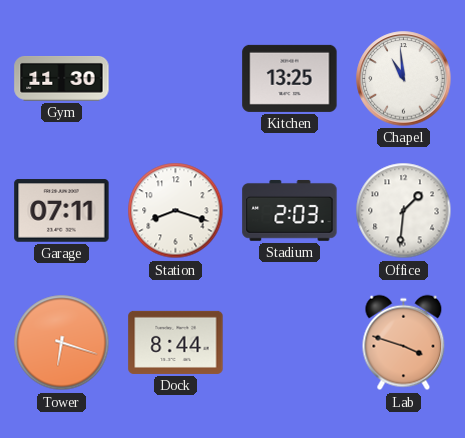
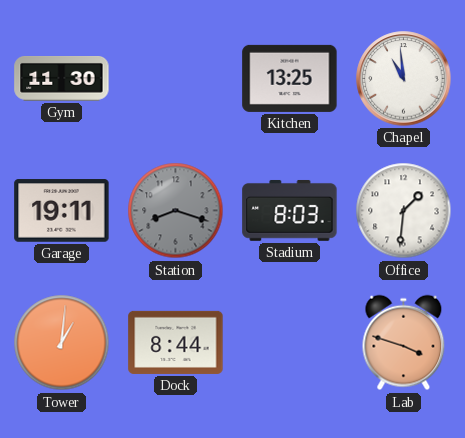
Garage: 07:11 -> 19:11 (62, 211)
Station dial: white -> grey (176, 211)
Stadium: 2:03 -> 8:03 (290, 210)
Tower: 6:18 -> 1:01 (62, 343)
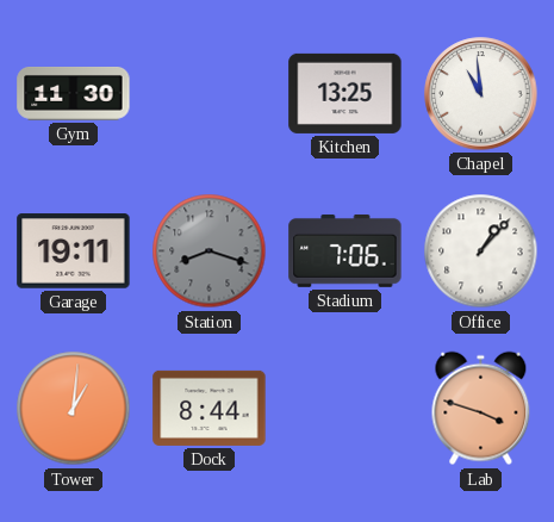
Stadium: 8:03 -> 7:06 (346, 250)
Office: 1:31 -> 1:07 (481, 251)
